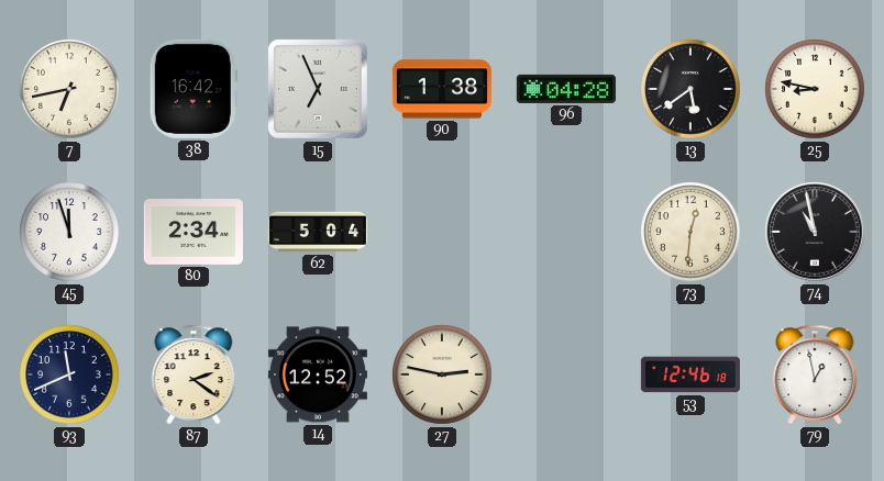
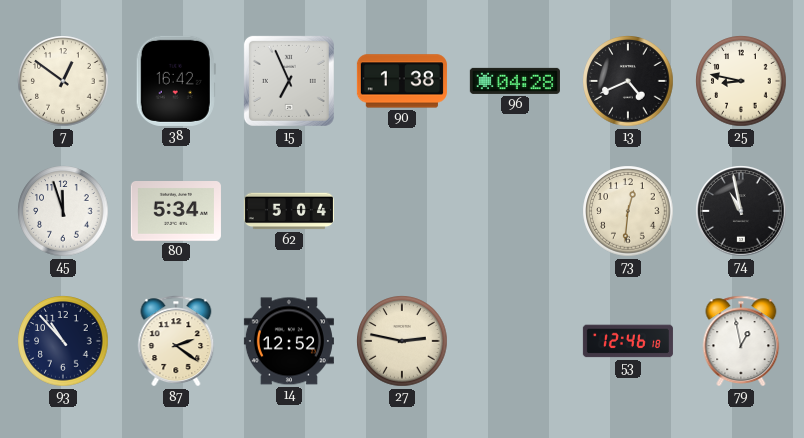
7: 6:43 -> 12:51 (63, 81)
13: 5:39 -> 4:41 (628, 81)
80: 2:34 -> 5:34 (176, 212)
93: 11:41 -> 10:53 (63, 341)
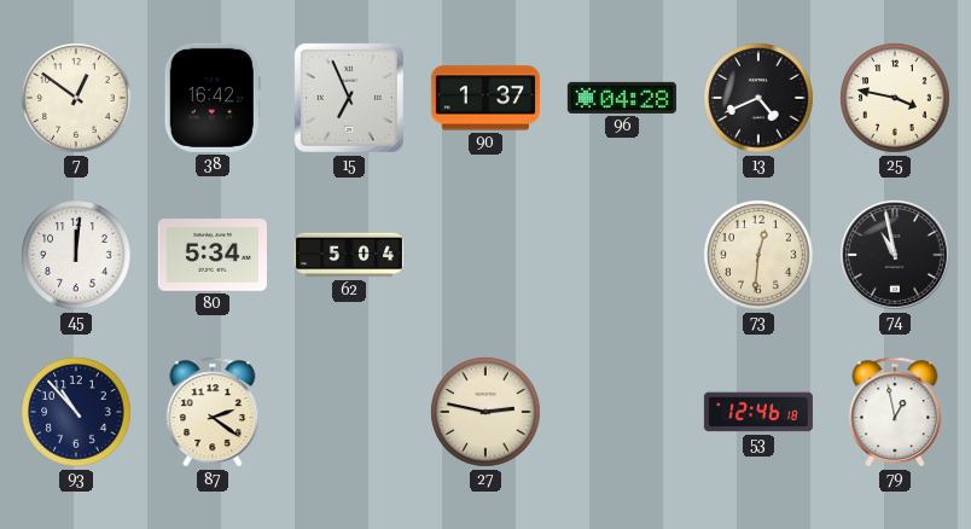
90: 1:38 -> 1:37 (485, 98)
25: 8:47 -> 3:47 (895, 98)
45: 11:57 -> 12:01 (76, 255)
14: 12:52 -> none (289, 341)
